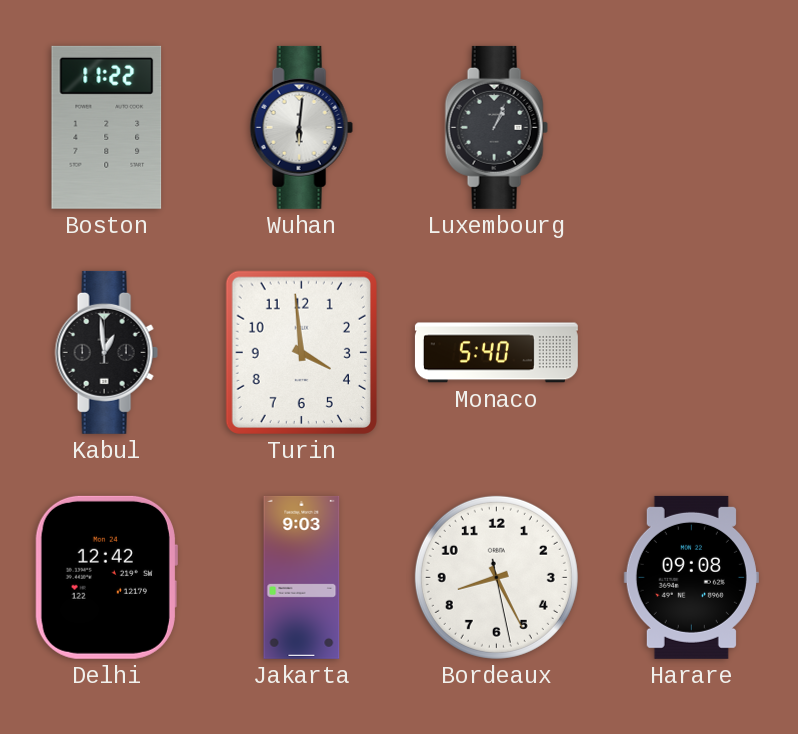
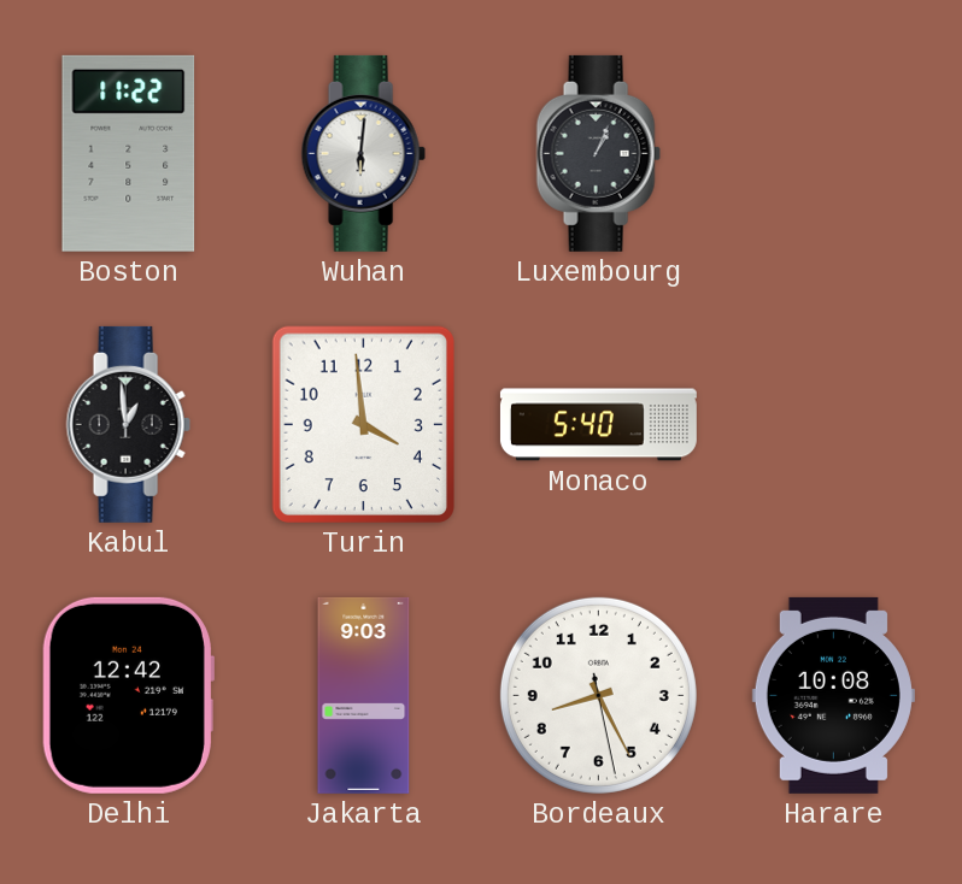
Harare: 09:08 -> 10:08 (833, 695)
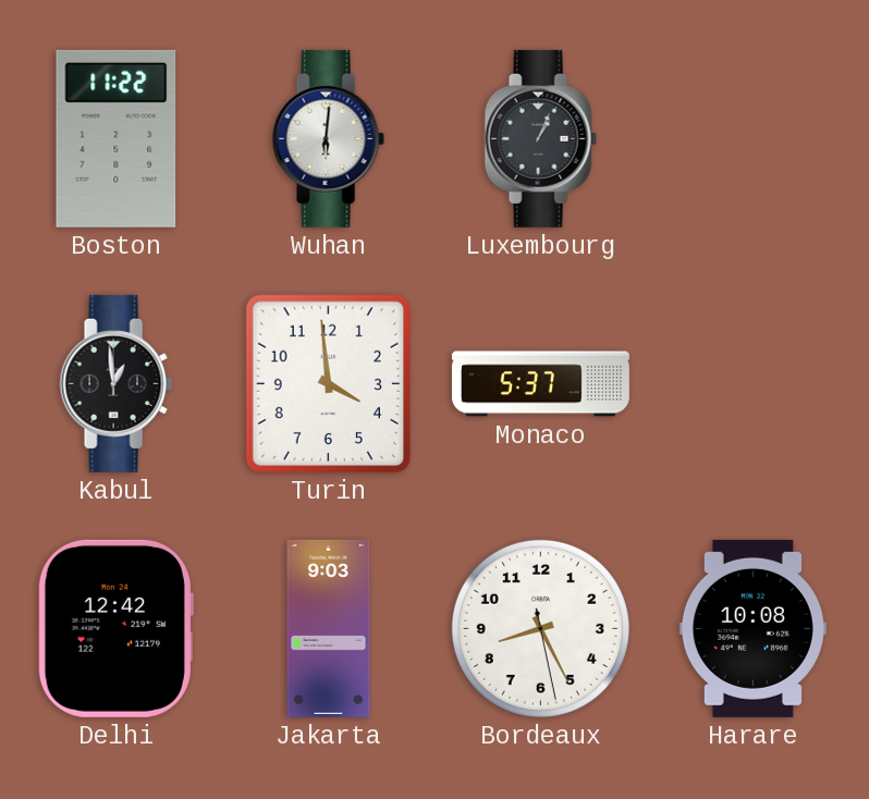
Monaco: 5:40 -> 5:37 (540, 384)
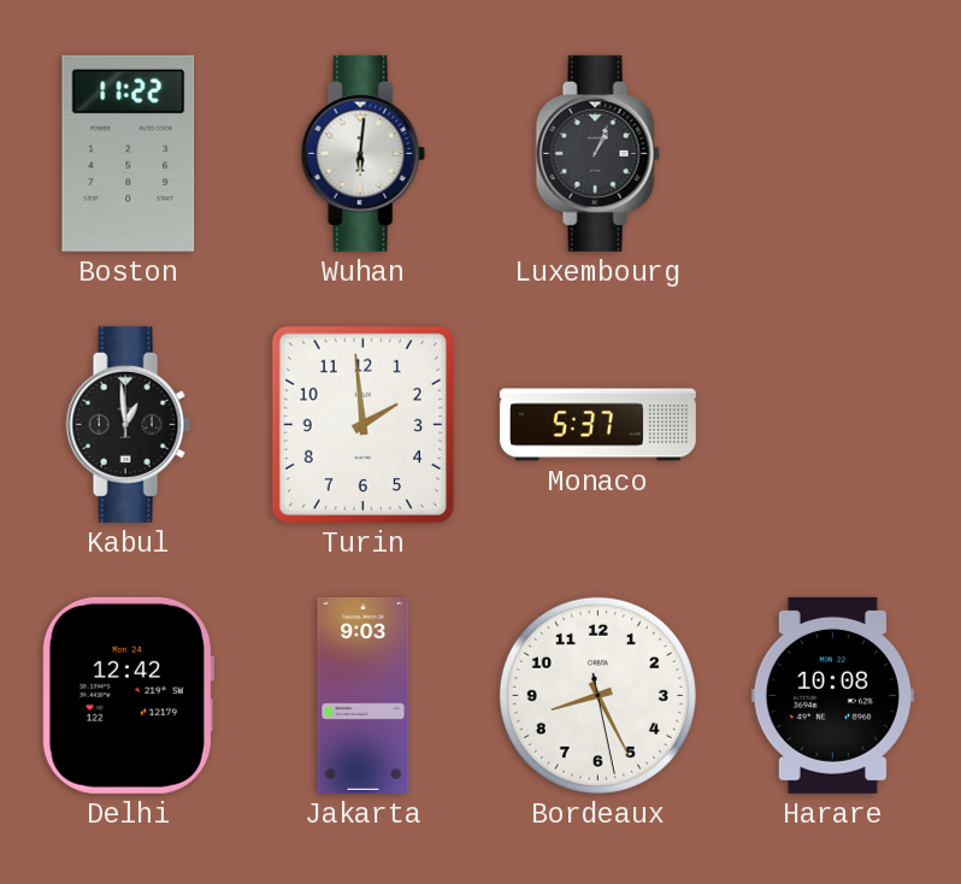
Turin: 3:59 -> 1:59 (362, 424)
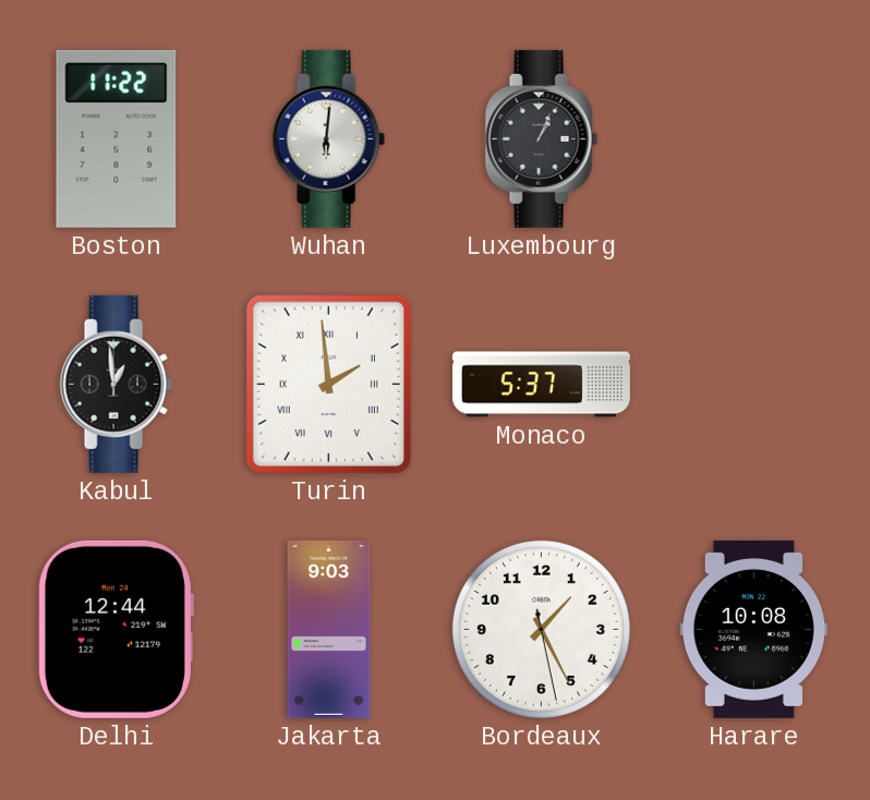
Turin numerals: Arabic -> Roman (328, 384)
Delhi: 12:42 -> 12:44 (116, 629)
Bordeaux: 8:25 -> 1:25 (541, 629)
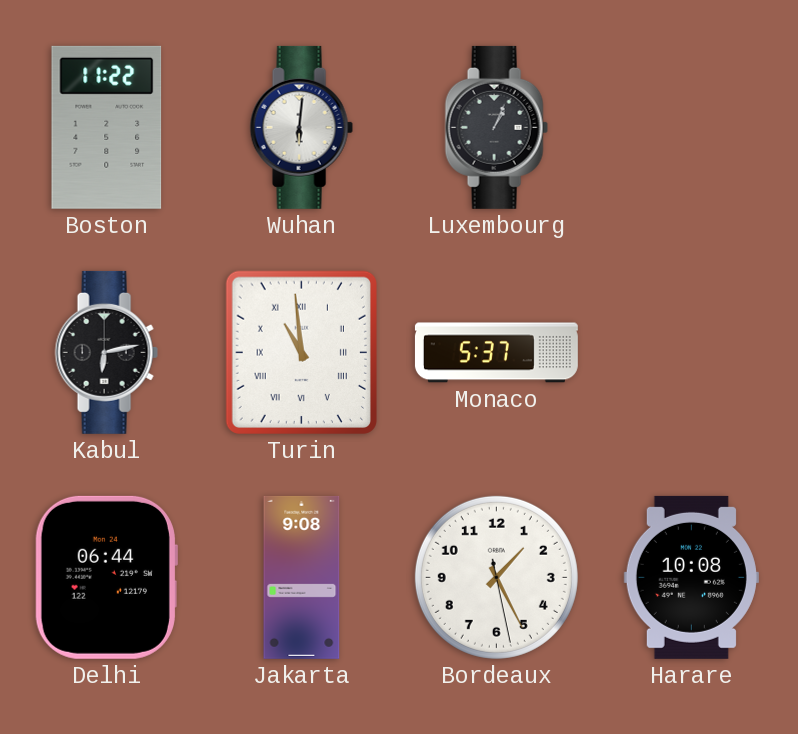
Kabul: 12:59 -> 6:13 (106, 352)
Turin: 1:59 -> 10:59 (301, 352)
Delhi: 12:44 -> 06:44 (106, 577)
Jakarta: 9:03 -> 9:08 (302, 577)
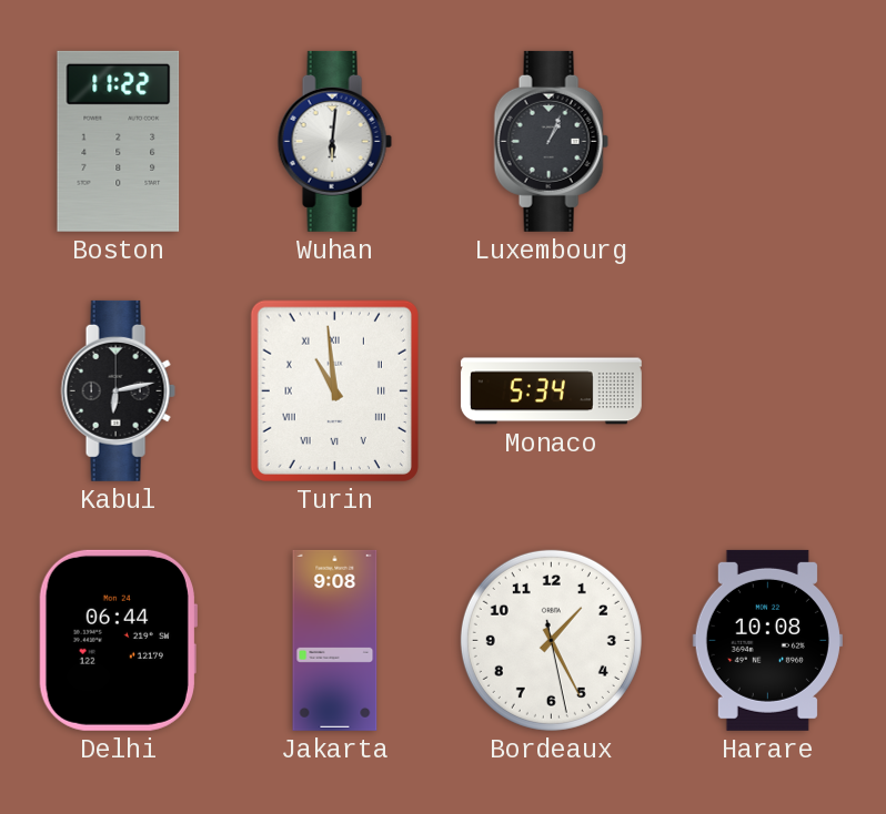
Monaco: 5:37 -> 5:34 (551, 391)
